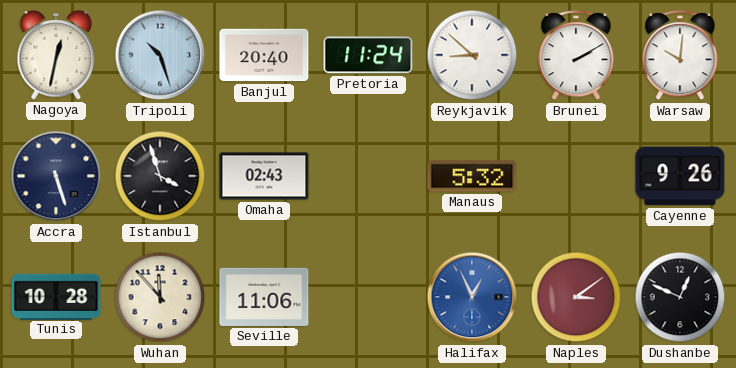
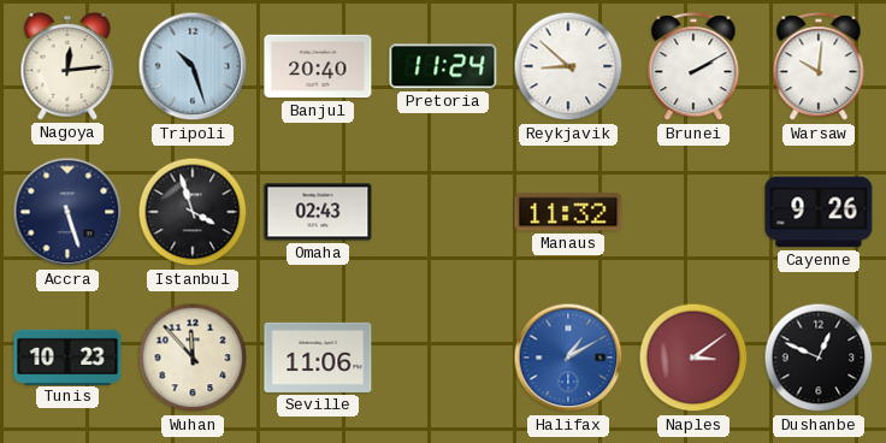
Nagoya: 12:32 -> 12:14 (67, 66)
Manaus: 5:32 -> 11:32 (568, 212)
Tunis: 10:28 -> 10:23 (67, 356)
Halifax: 12:56 -> 1:10 (568, 358)
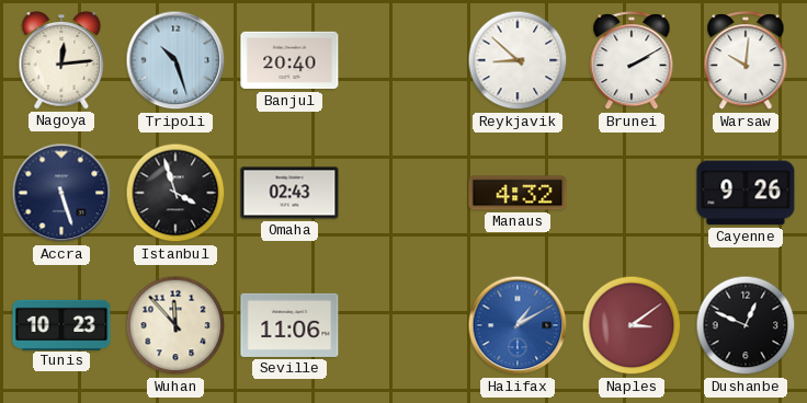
Pretoria: 11:24 -> none (443, 66)
Manaus: 11:32 -> 4:32 (518, 193)
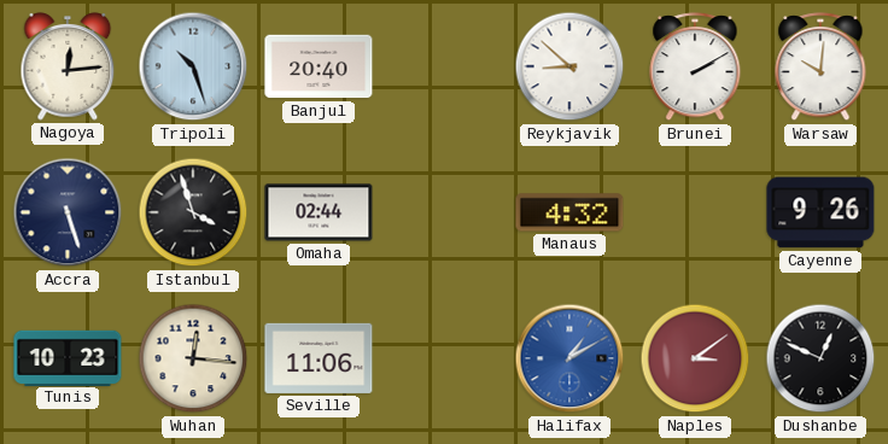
Omaha: 02:43 -> 02:44 (319, 212)
Wuhan: 11:53 -> 12:16 (193, 358)
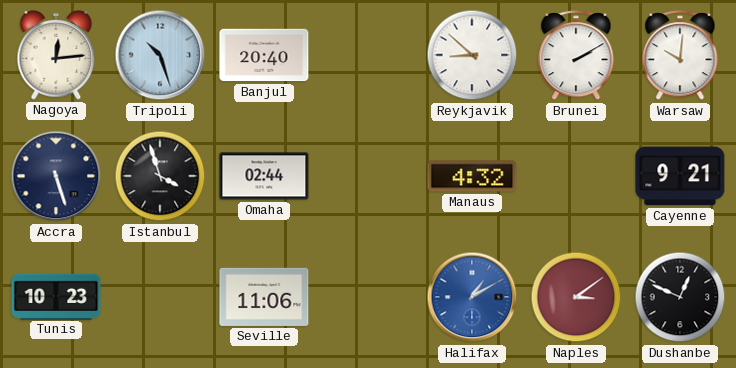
Cayenne: 9:26 -> 9:21 (680, 176)
Wuhan: 12:16 -> none (193, 358)
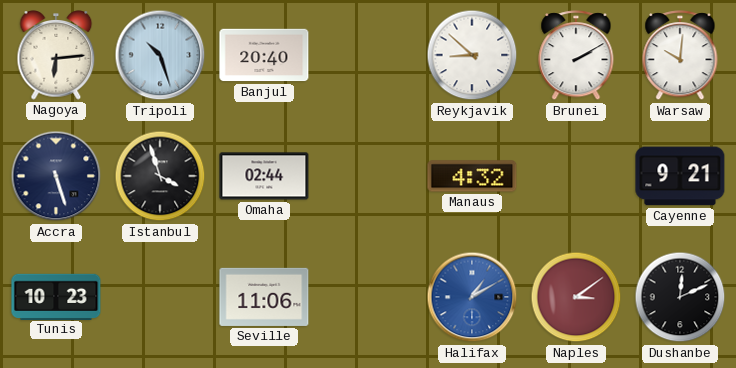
Nagoya: 12:14 -> 6:14 (56, 55)
Dushanbe: 12:49 -> 12:11 (680, 297)
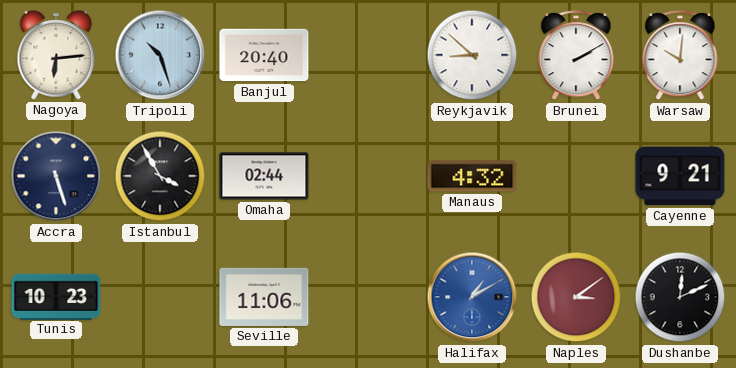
Istanbul: 3:57 -> 3:55 (160, 176)
